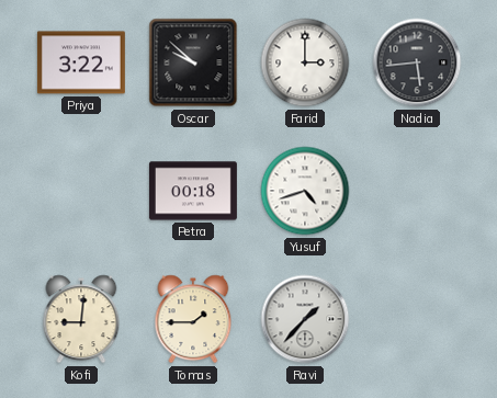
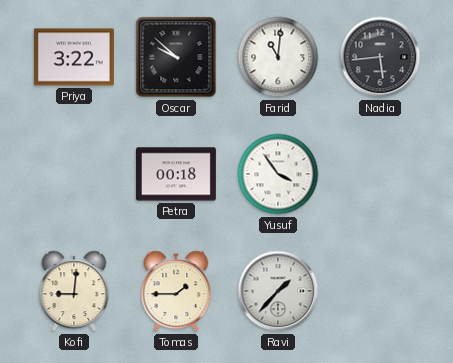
Farid: 3:00 -> 11:01 (278, 57)
Yusuf: 4:42 -> 3:54 (278, 174)
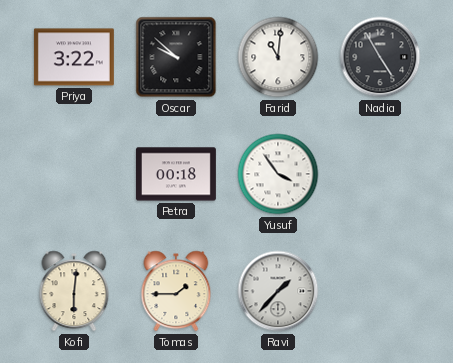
Nadia: 5:44 -> 4:55 (380, 57)
Kofi: 9:01 -> 6:01 (74, 291)
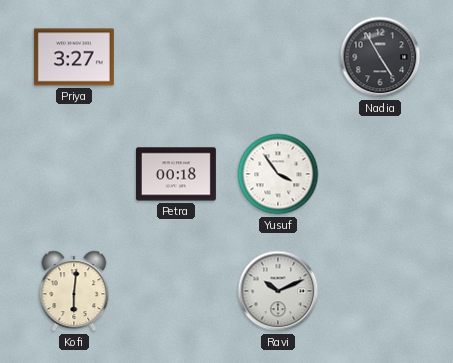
Priya: 3:22 -> 3:27 (74, 57)
Oscar: 9:52 -> none (176, 57)
Farid: 11:01 -> none (278, 57)
Tomas: 1:45 -> none (176, 291)
Ravi: 1:37 -> 10:11 (278, 291)
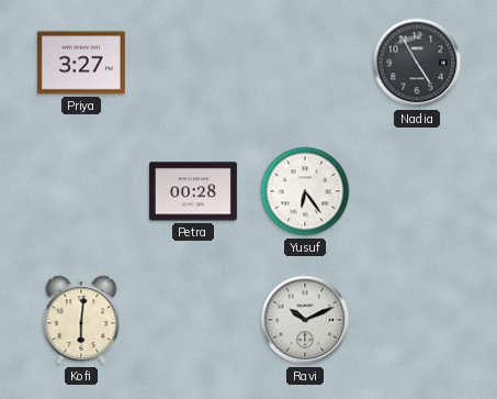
Petra: 00:18 -> 00:28 (193, 191)
Yusuf: 3:54 -> 6:24 (305, 191)
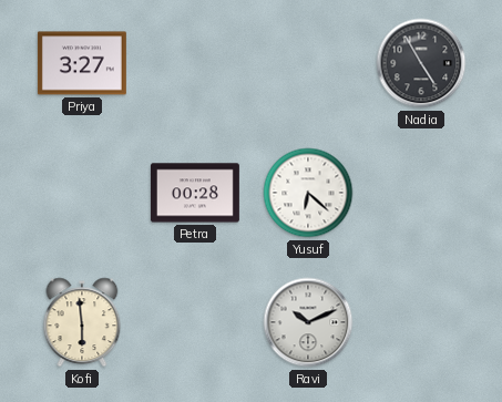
Yusuf: 6:24 -> 6:22 (308, 193)
Kofi: 6:01 -> 5:59 (82, 322)
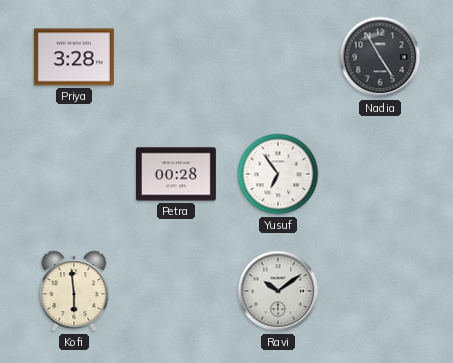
Priya: 3:27 -> 3:28 (74, 57)
Yusuf: 6:22 -> 6:54 (278, 174)
Ravi: 10:11 -> 10:09 (278, 291)
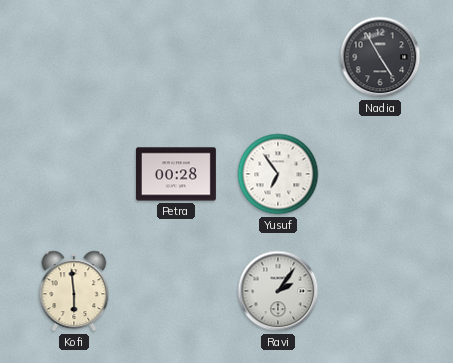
Priya: 3:28 -> none (74, 57)
Ravi: 10:09 -> 2:06 (278, 291)
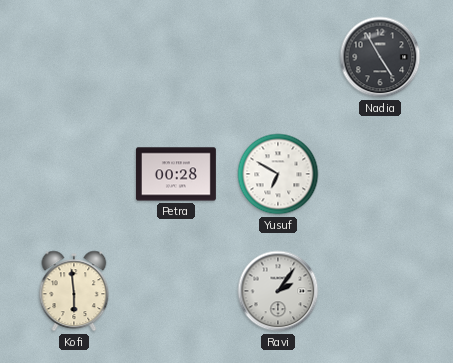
Yusuf: 6:54 -> 6:50 (278, 174)
